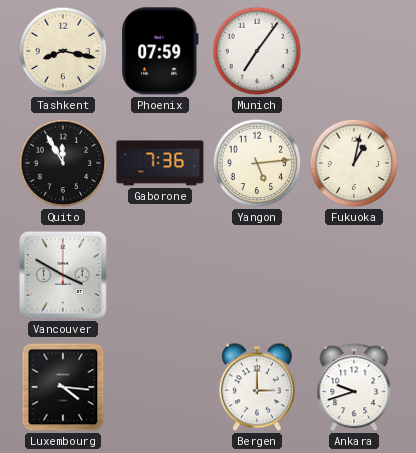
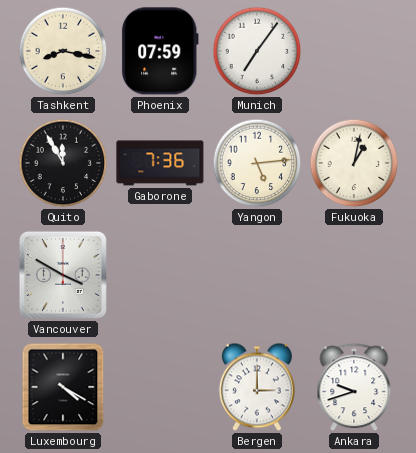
Luxembourg: 4:16 -> 4:20 (63, 387)
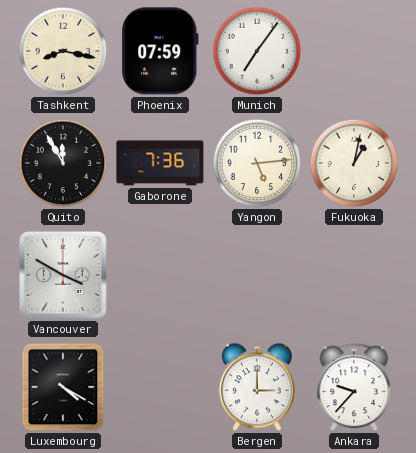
Ankara: 9:42 -> 9:37 (354, 388)
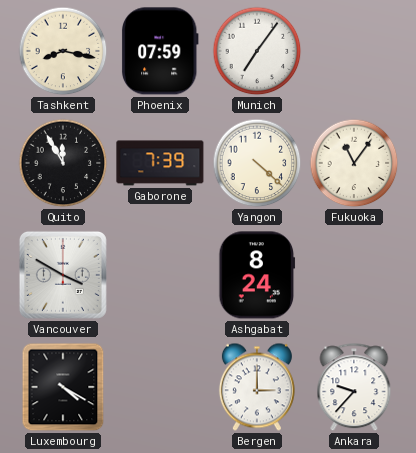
Gaborone: 7:36 -> 7:39 (160, 163)
Yangon: 5:14 -> 4:22 (257, 163)
Fukuoka: 1:02 -> 11:06 (354, 163)
Ashgabat: none -> 8:24 (257, 275)
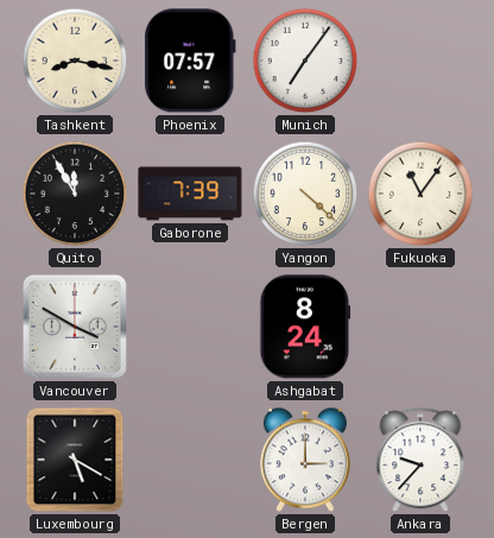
Phoenix: 07:59 -> 07:57 (190, 61)
Luxembourg: 4:20 -> 5:20 (75, 460)
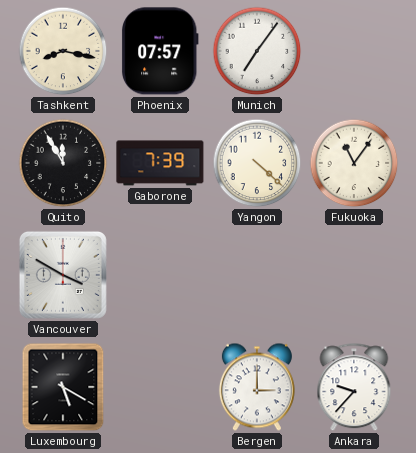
Ashgabat: 8:24 -> none (305, 327)
